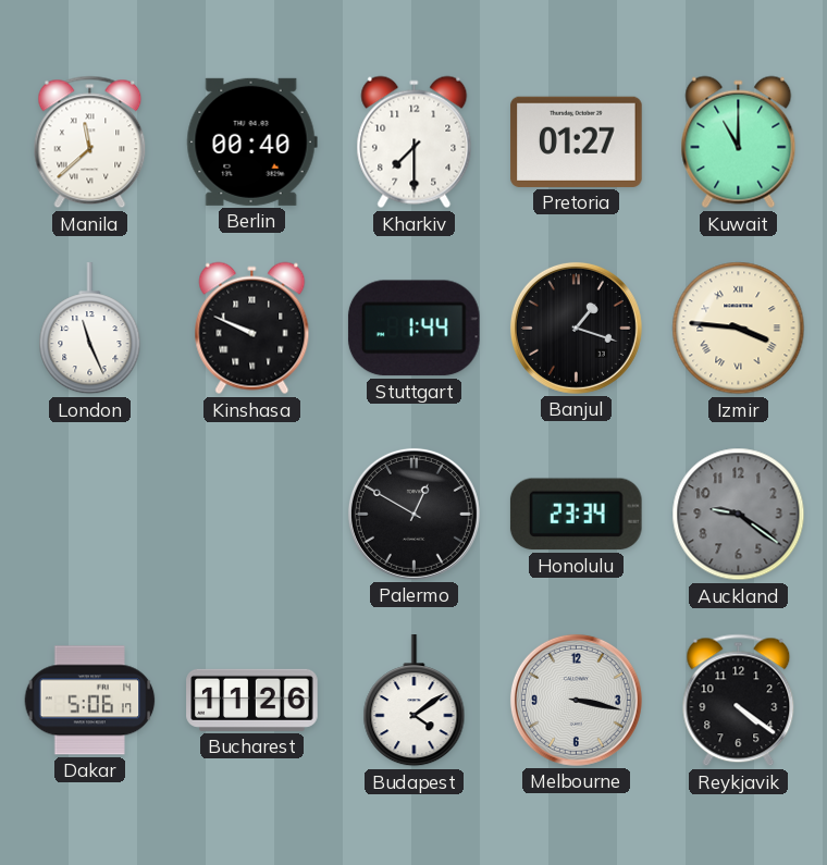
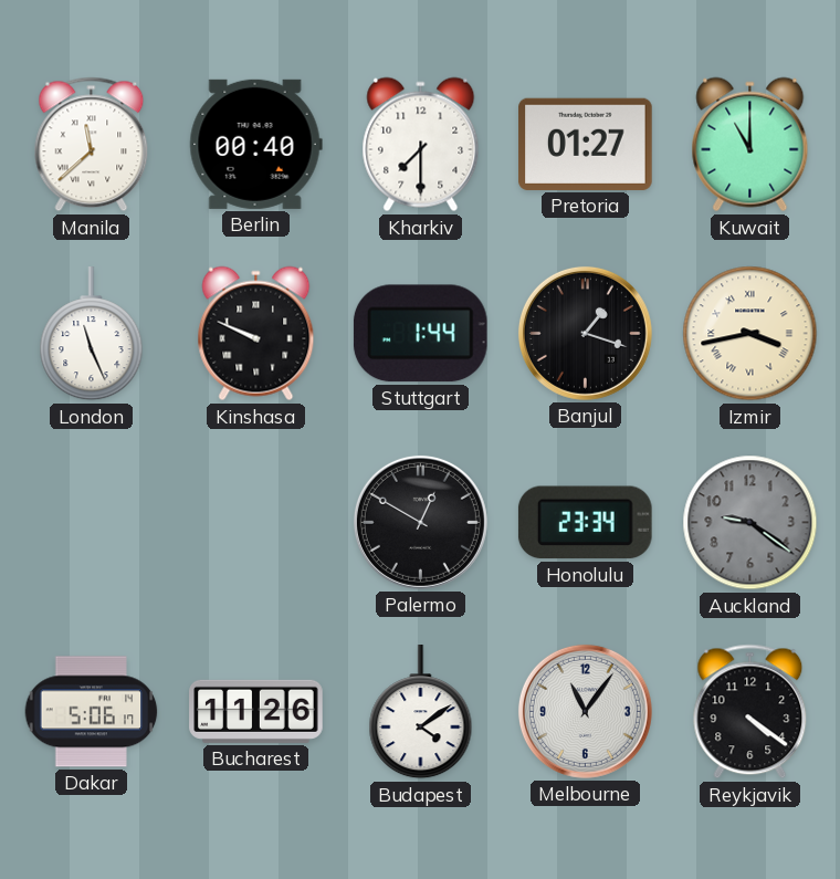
Izmir: 3:46 -> 3:43 (750, 334)
Melbourne: 3:17 -> 11:06 (585, 711)
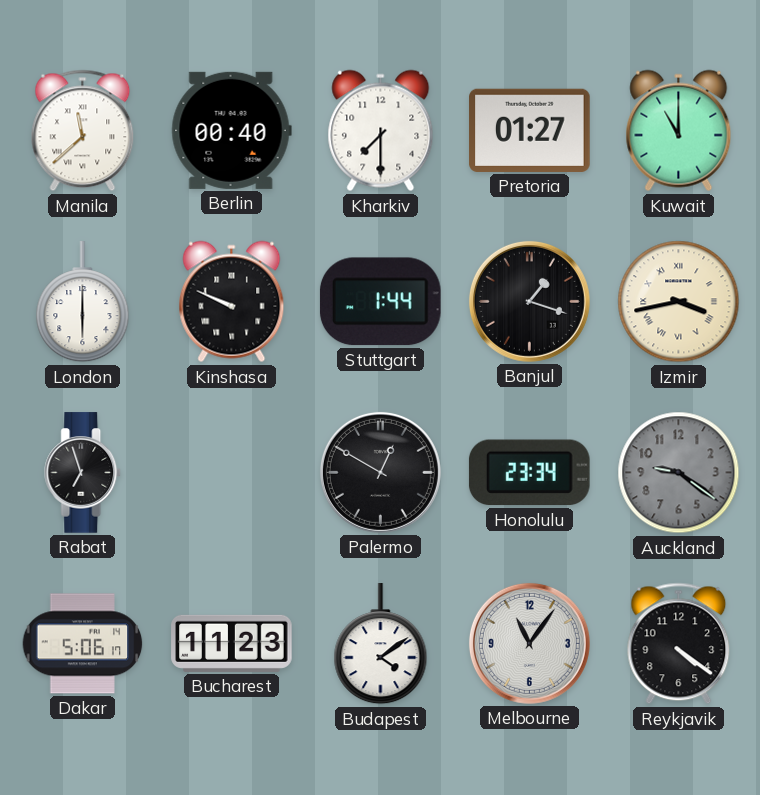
London: 11:26 -> 6:00 (83, 302)
Rabat: none -> 6:57 (83, 473)
Bucharest: 11:26 -> 11:23 (232, 643)
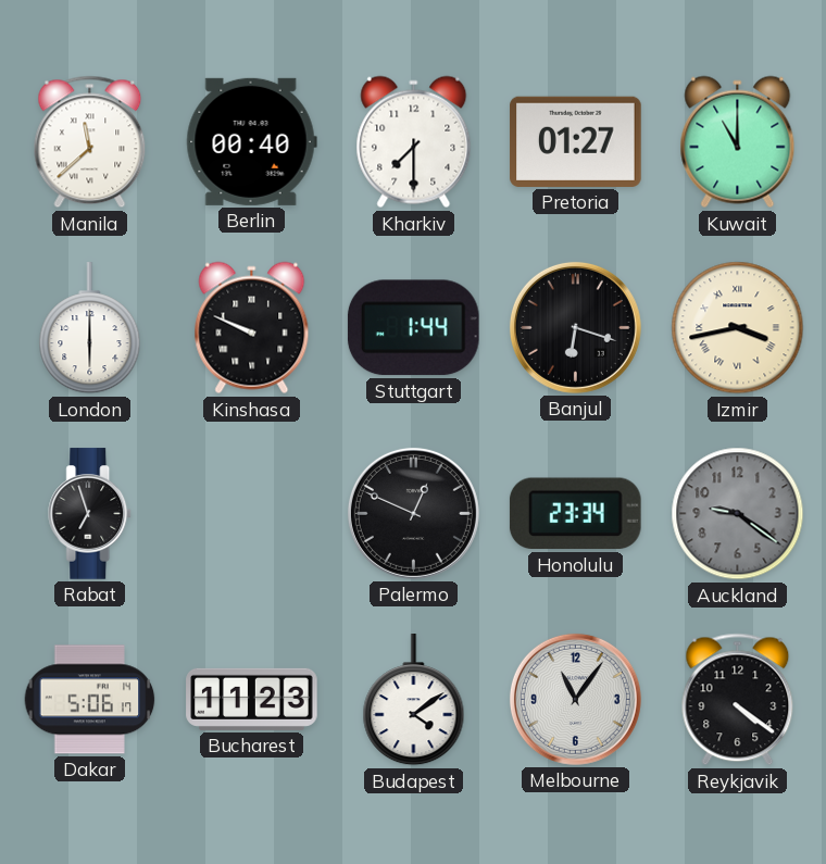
Banjul: 1:18 -> 6:18 (575, 327)
Palermo: 12:50 -> 12:49 (413, 513)
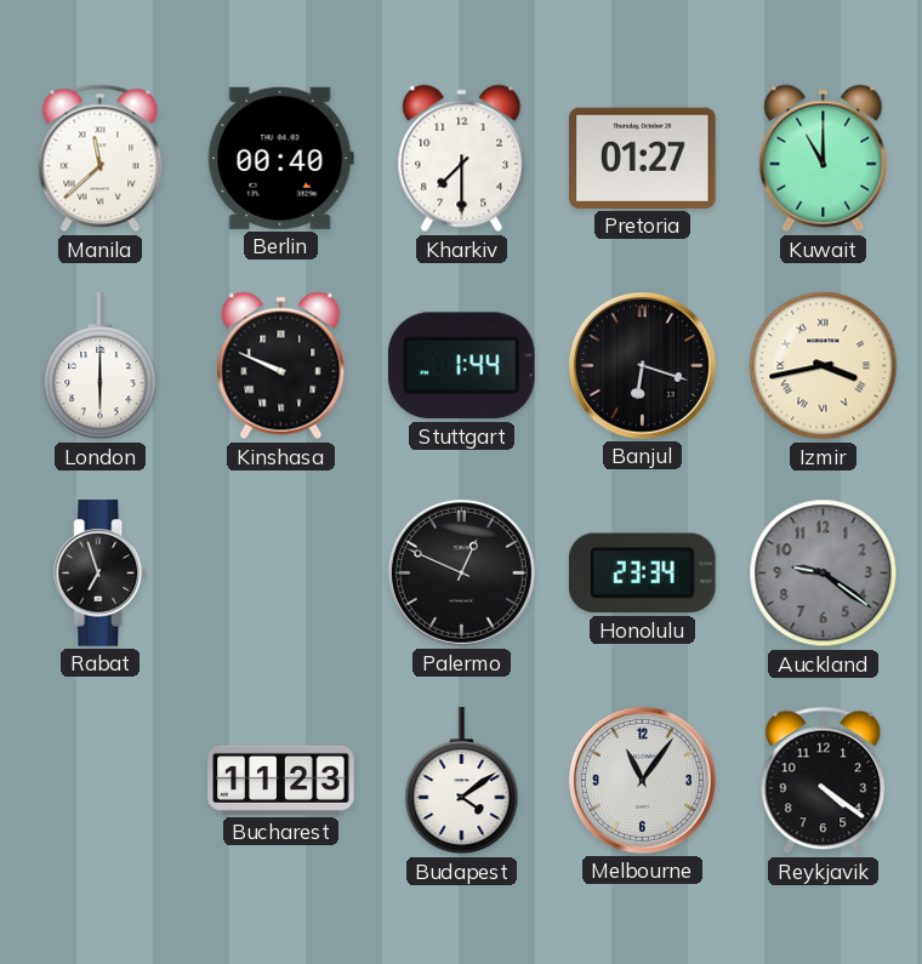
Dakar: 5:06 -> none (90, 700)
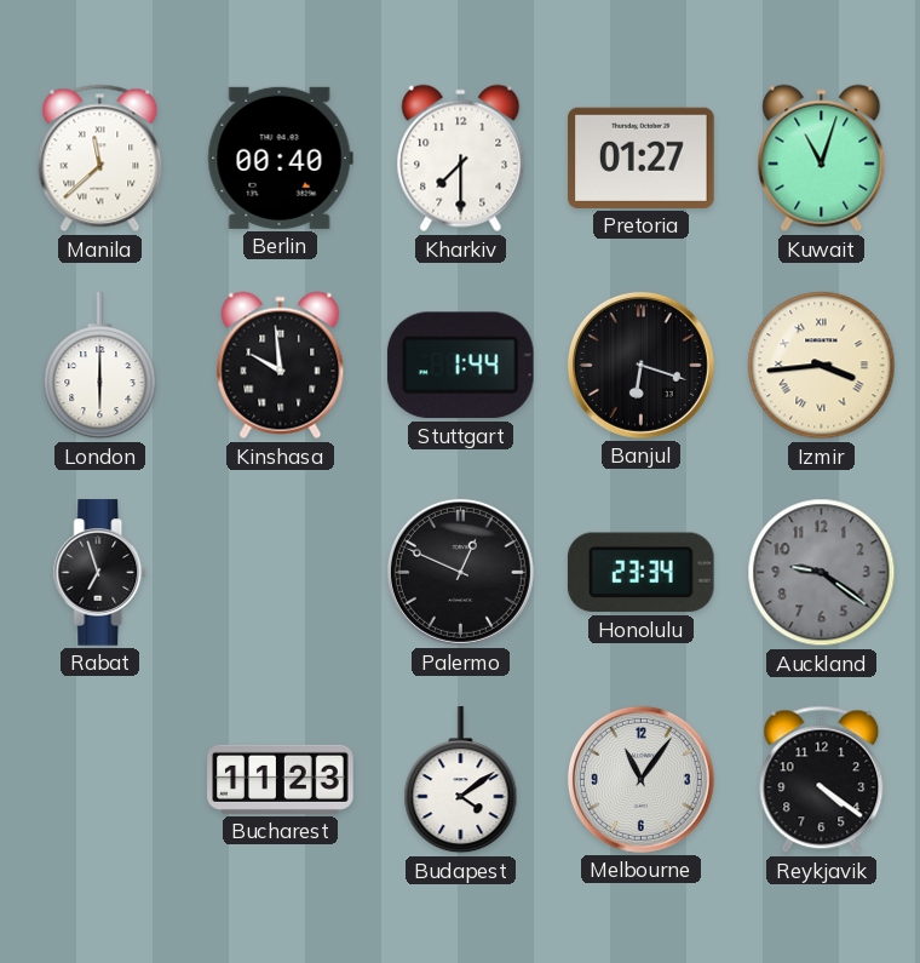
Kuwait: 11:00 -> 11:03 (822, 159)
Kinshasa: 9:49 -> 9:59 (281, 366)
Izmir: 3:43 -> 3:44 (822, 366)
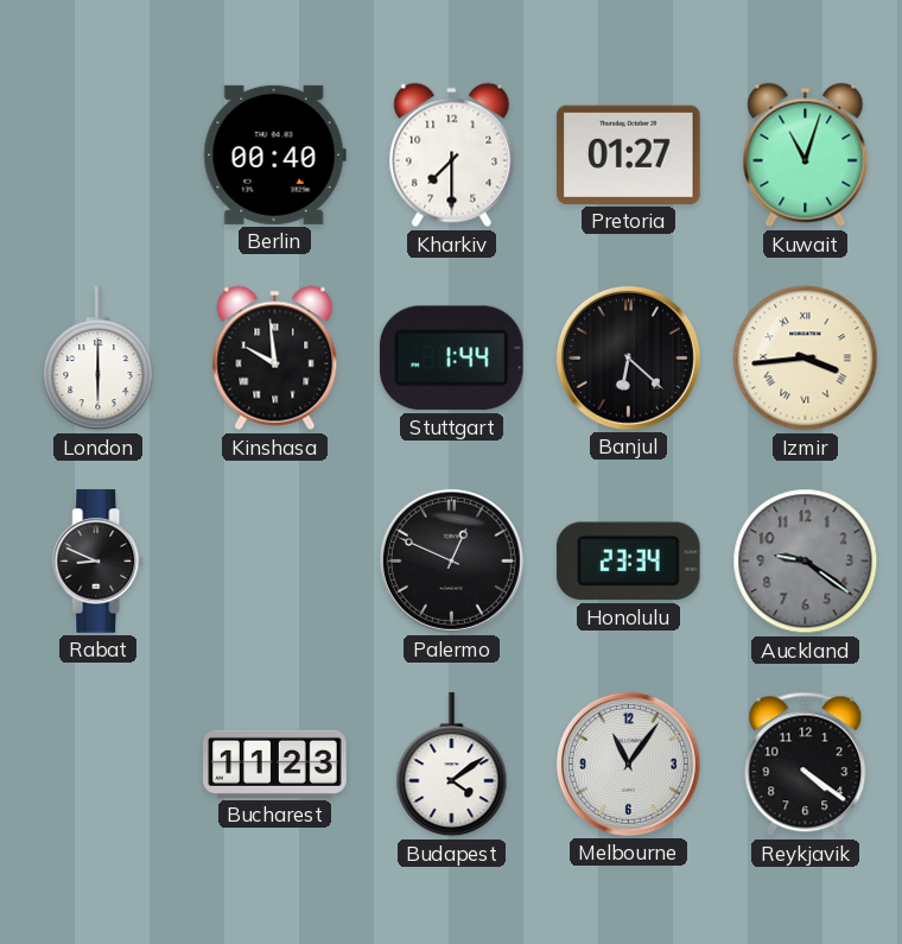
Manila: 11:38 -> none (100, 159)
Banjul: 6:18 -> 6:22 (628, 357)
Rabat: 6:57 -> 8:49 (99, 562)
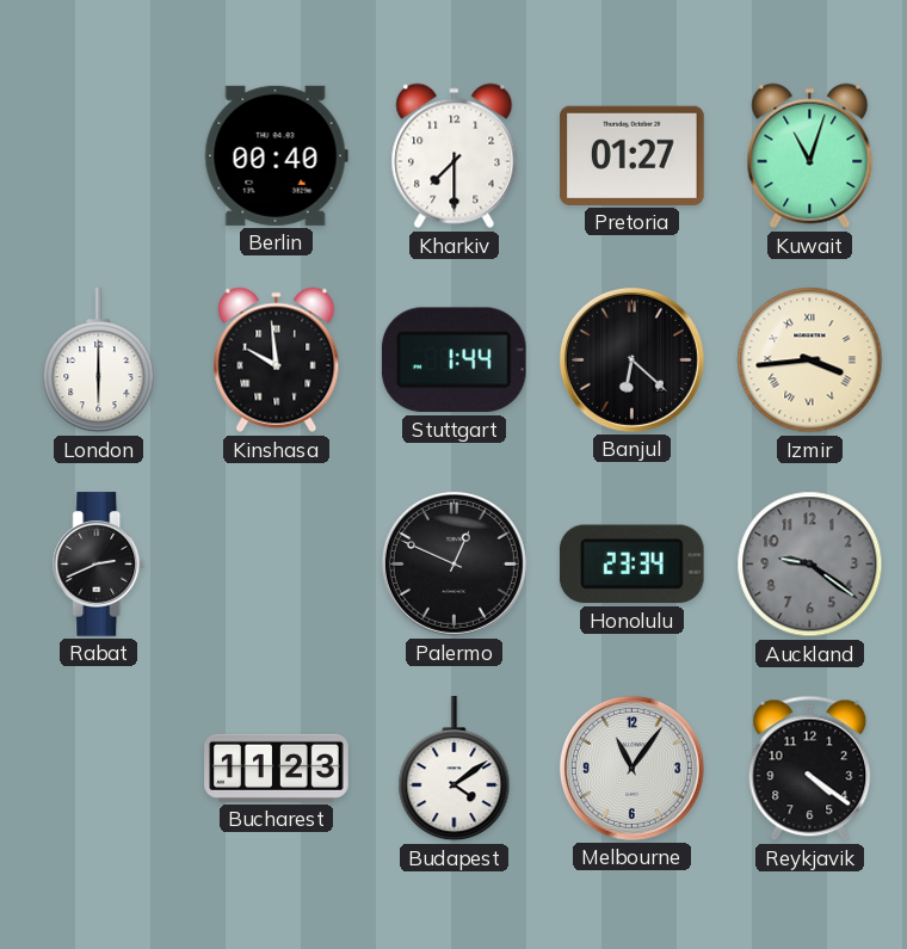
Rabat: 8:49 -> 2:41 (99, 565)
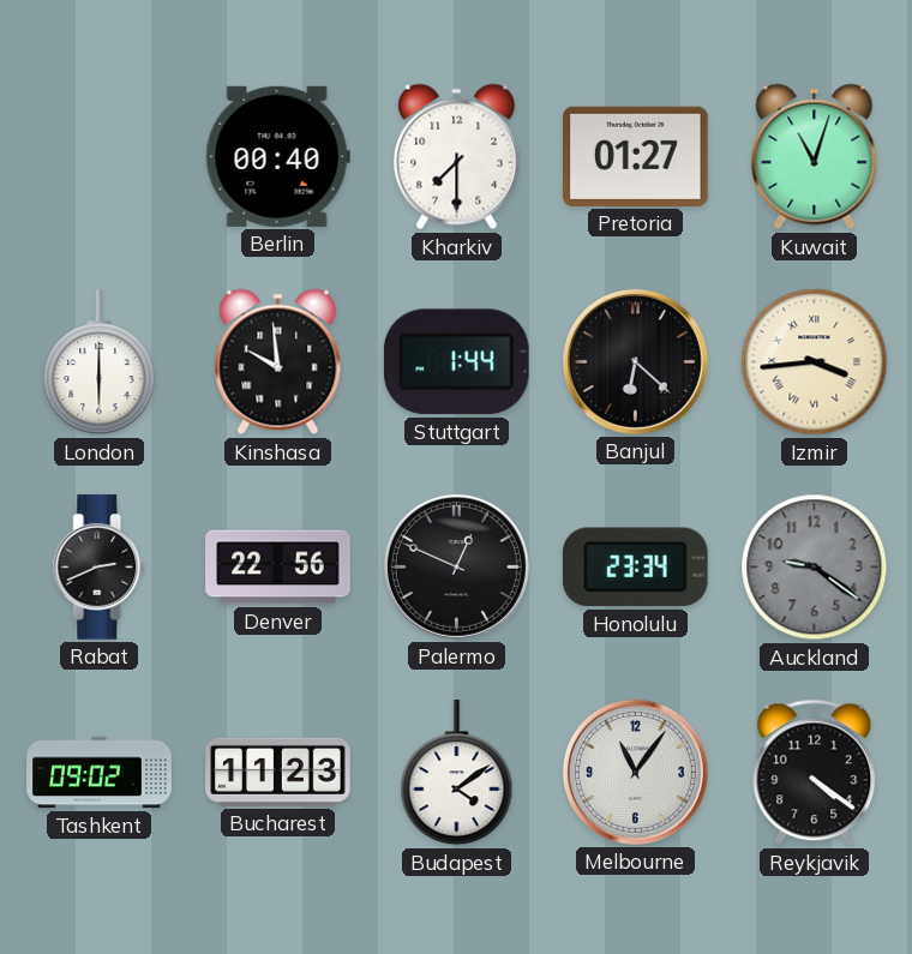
Denver: none -> 22:56 (278, 568)
Tashkent: none -> 09:02 (100, 773)
